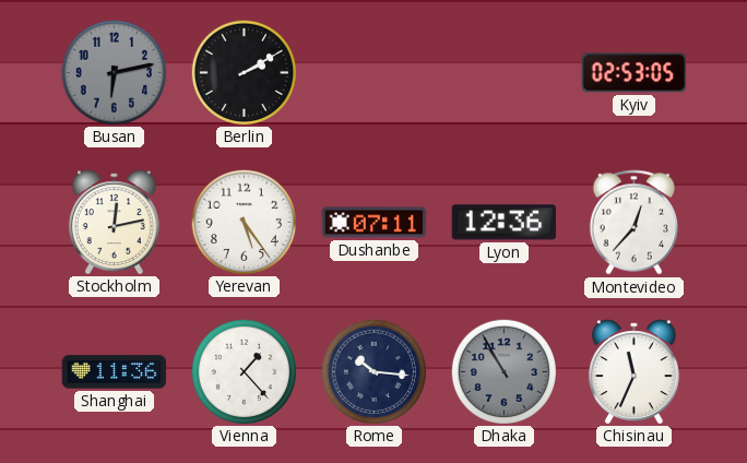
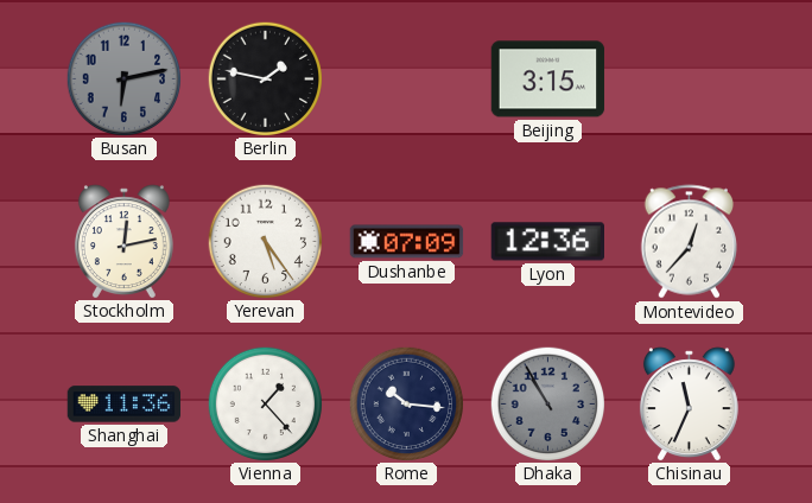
Berlin: 2:10 -> 1:47 (265, 78)
Beijing: none -> 3:15 (548, 79)
Kyiv: 02:53 -> none (635, 73)
Dushanbe: 07:11 -> 07:09 (407, 242)
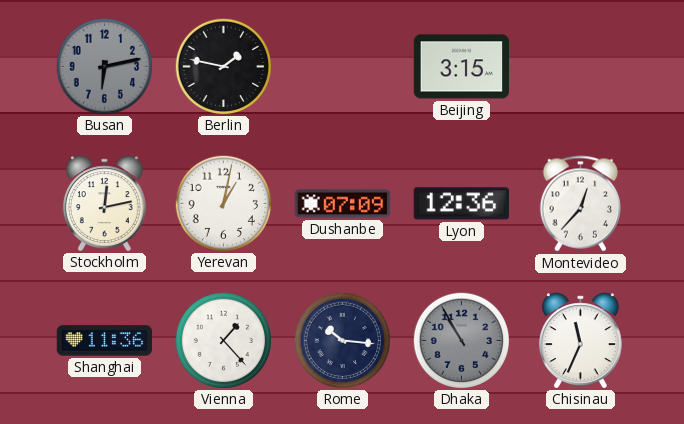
Yerevan: 5:24 -> 1:02 (223, 203)
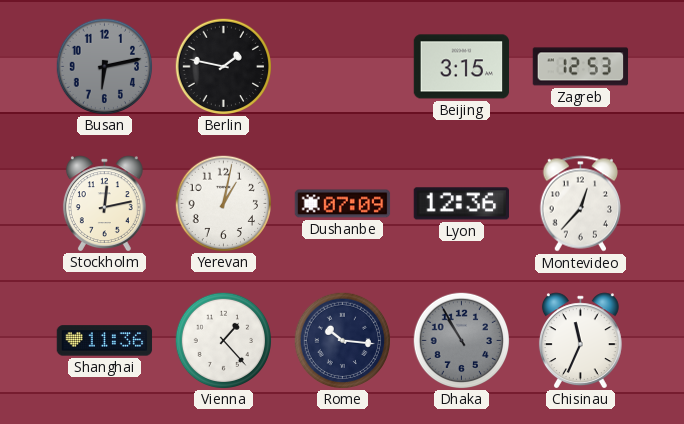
Zagreb: none -> 12:53 (581, 67)
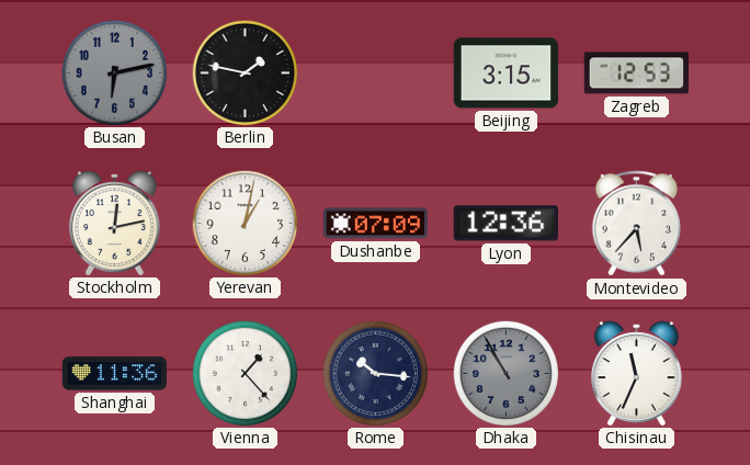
Montevideo: 12:37 -> 5:37 (636, 224)
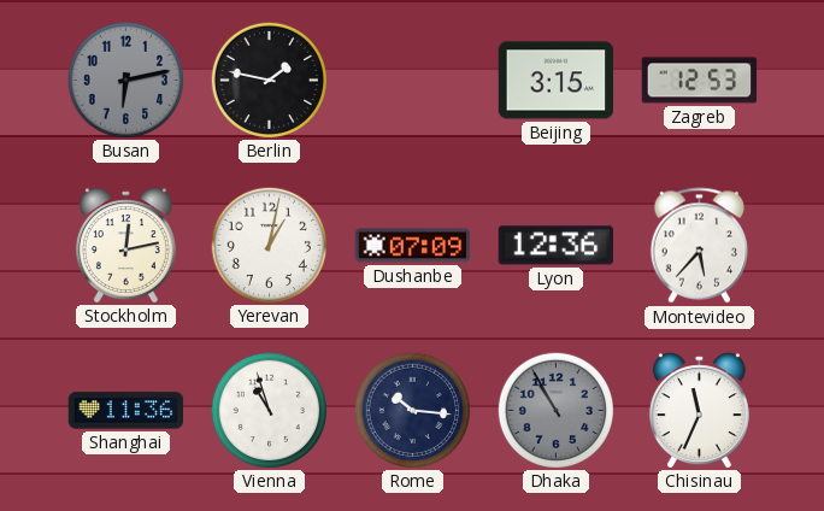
Vienna: 1:23 -> 10:57 (269, 410)
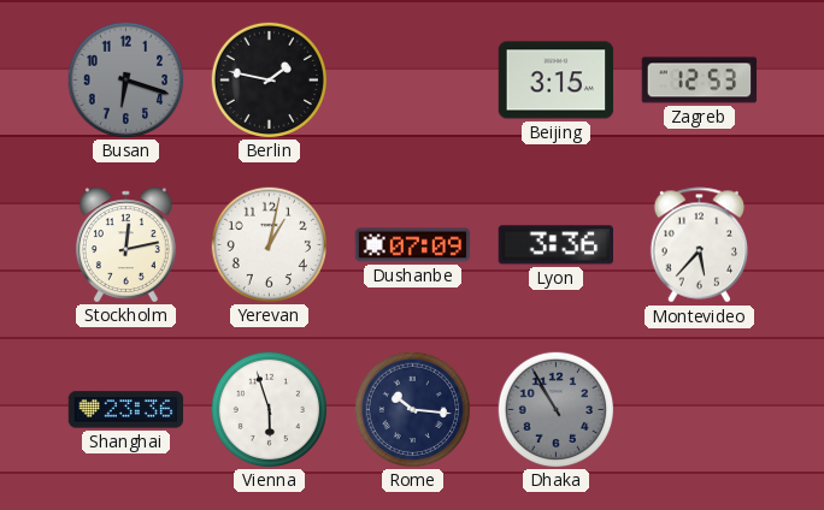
Busan: 6:13 -> 6:18 (125, 79)
Lyon: 12:36 -> 3:36 (555, 245)
Shanghai: 11:36 -> 23:36 (126, 410)
Vienna: 10:57 -> 5:57 (269, 409)
Chisinau: 11:34 -> none (699, 410)
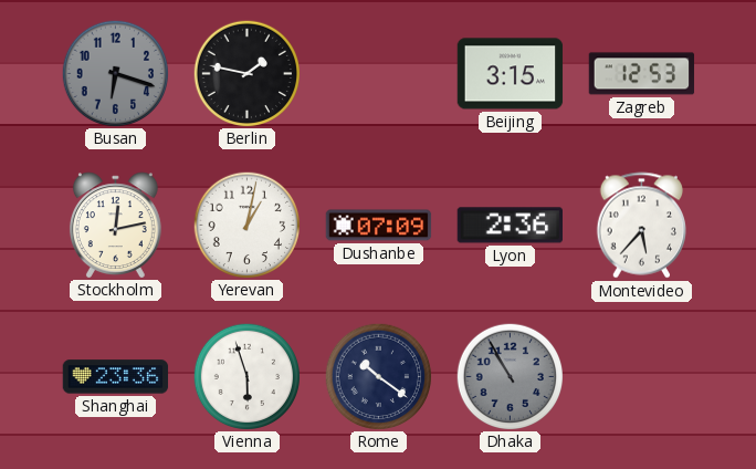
Lyon: 3:36 -> 2:36 (510, 226)
Rome: 10:16 -> 10:21 (378, 376)
